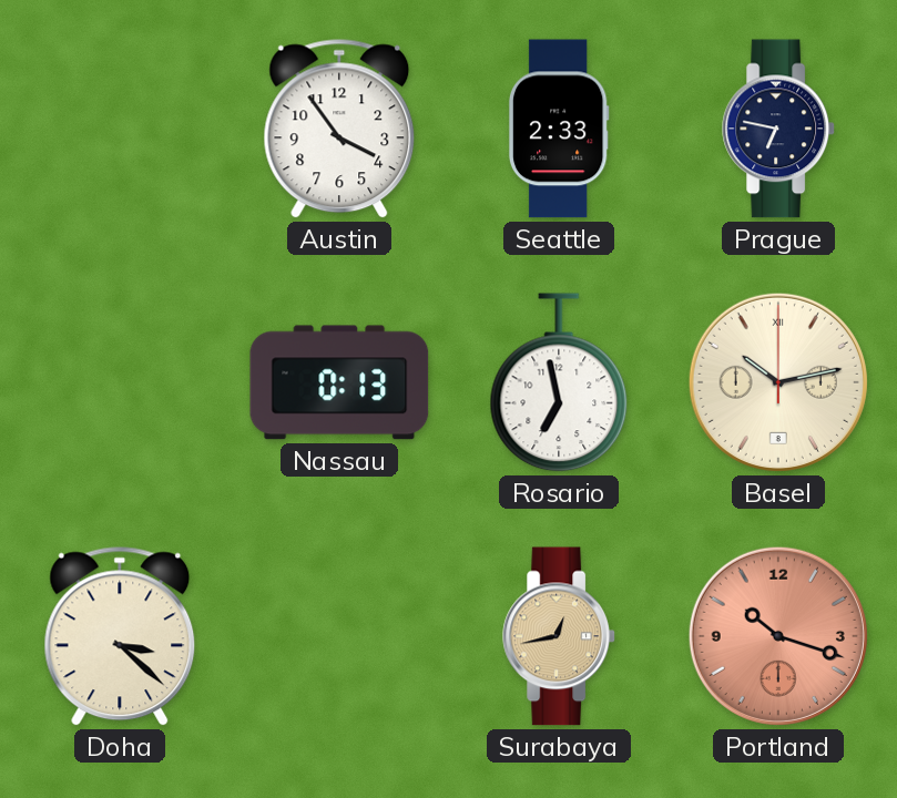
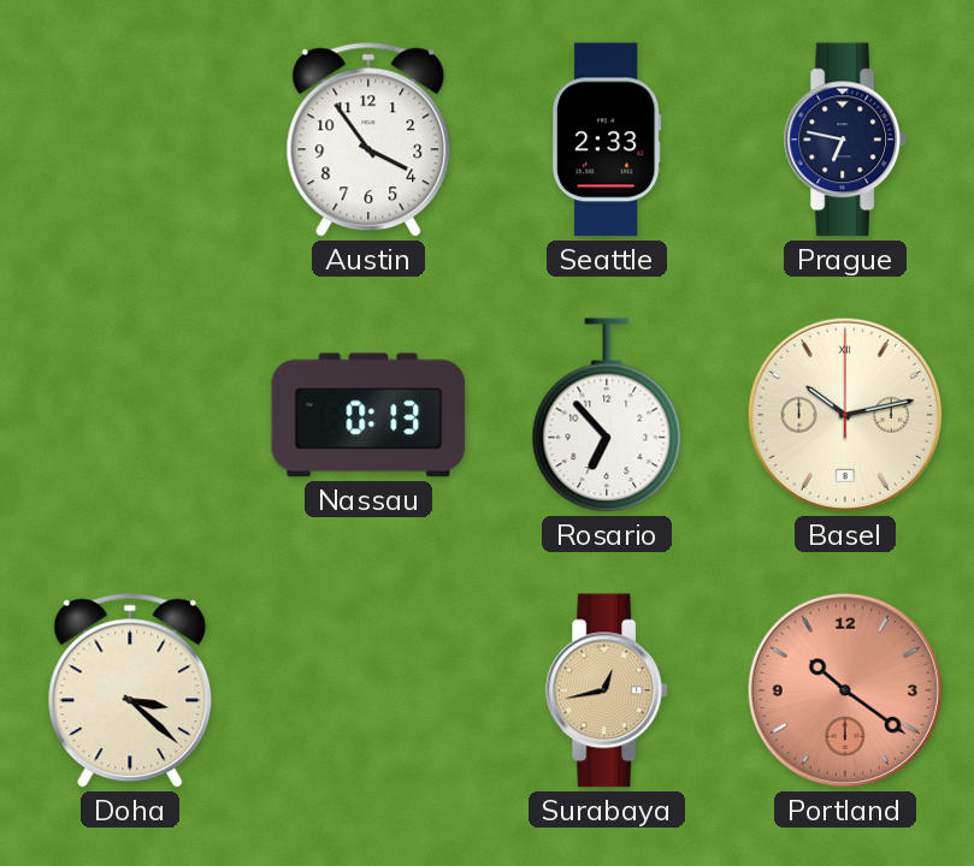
Rosario: 6:58 -> 6:53 (607, 415)
Portland: 10:18 -> 10:21 (845, 690)
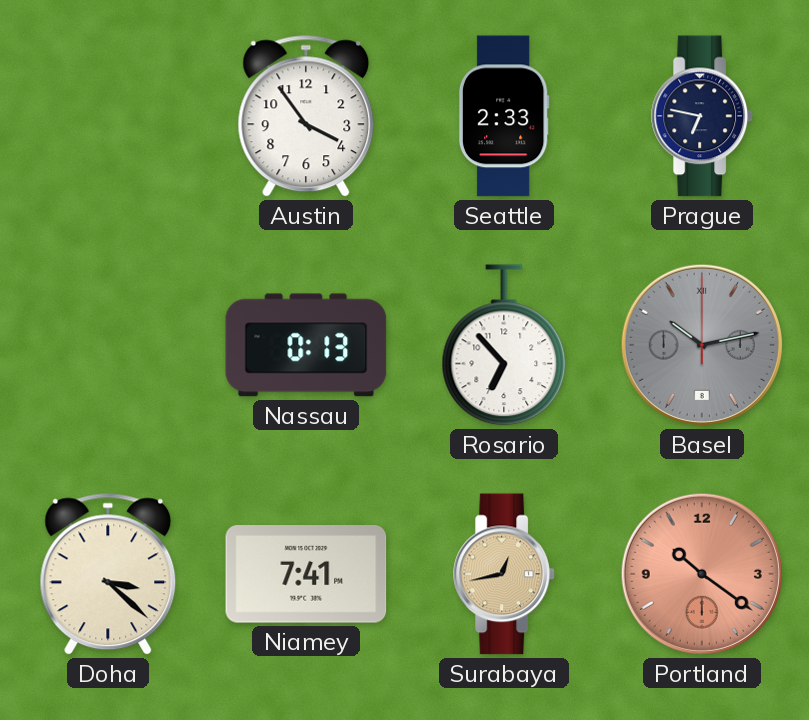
Basel dial: cream -> grey (702, 345)
Niamey: none -> 7:41 (306, 574)
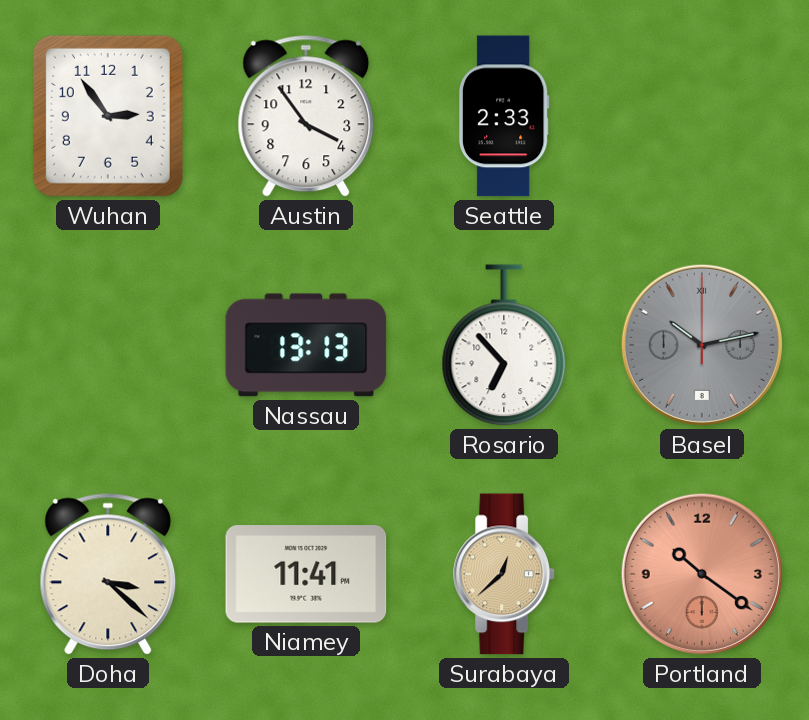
Wuhan: none -> 2:54 (108, 116)
Prague: 6:47 -> none (703, 116)
Nassau: 0:13 -> 13:13 (306, 345)
Niamey: 7:41 -> 11:41 (306, 574)
Surabaya: 12:43 -> 12:38 (505, 574)
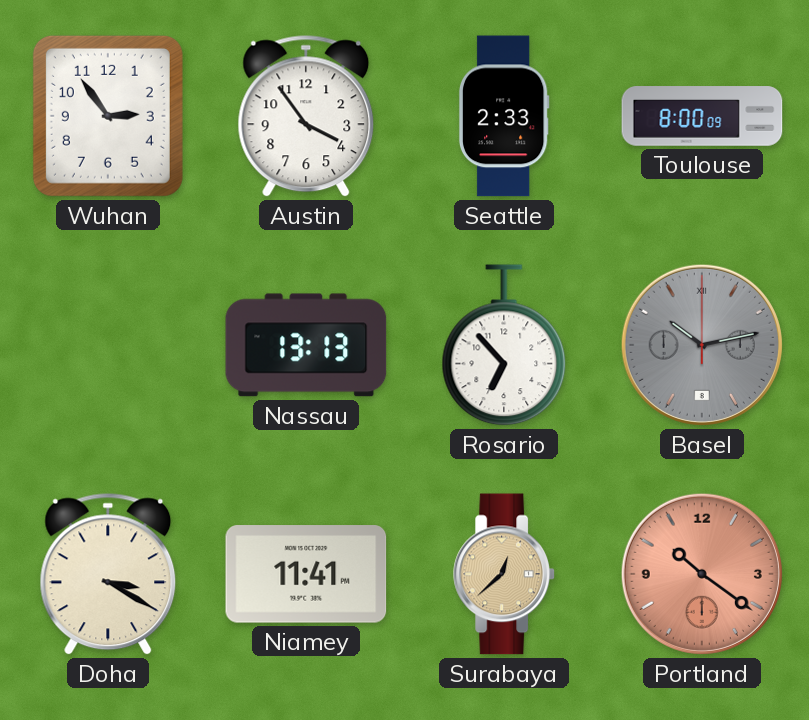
Toulouse: none -> 8:00 (702, 116)
Doha: 3:22 -> 3:20 (108, 574)
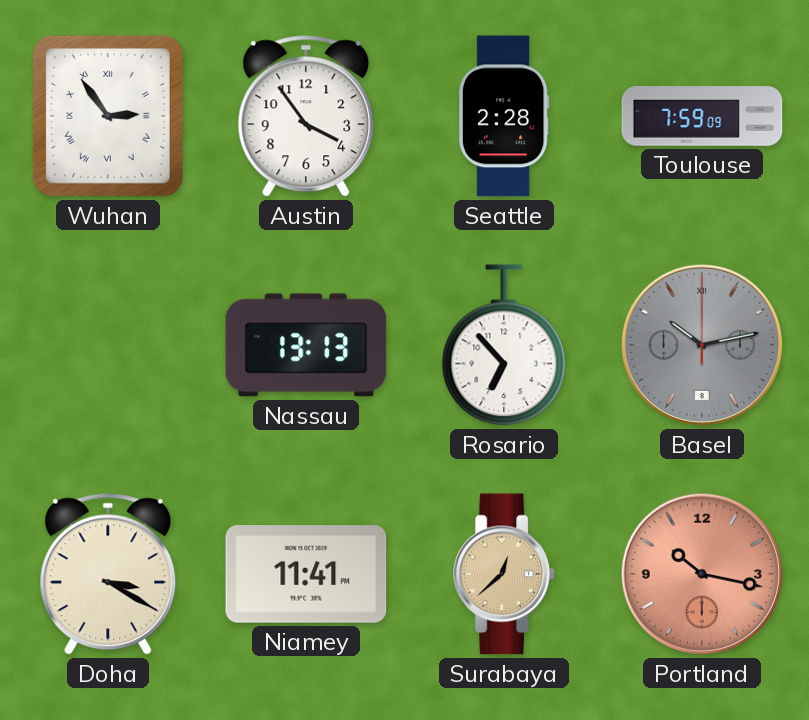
Wuhan numerals: Arabic -> Roman (108, 116)
Seattle: 2:33 -> 2:28 (504, 116)
Toulouse: 8:00 -> 7:59 (702, 116)
Portland: 10:21 -> 10:17 (702, 574)
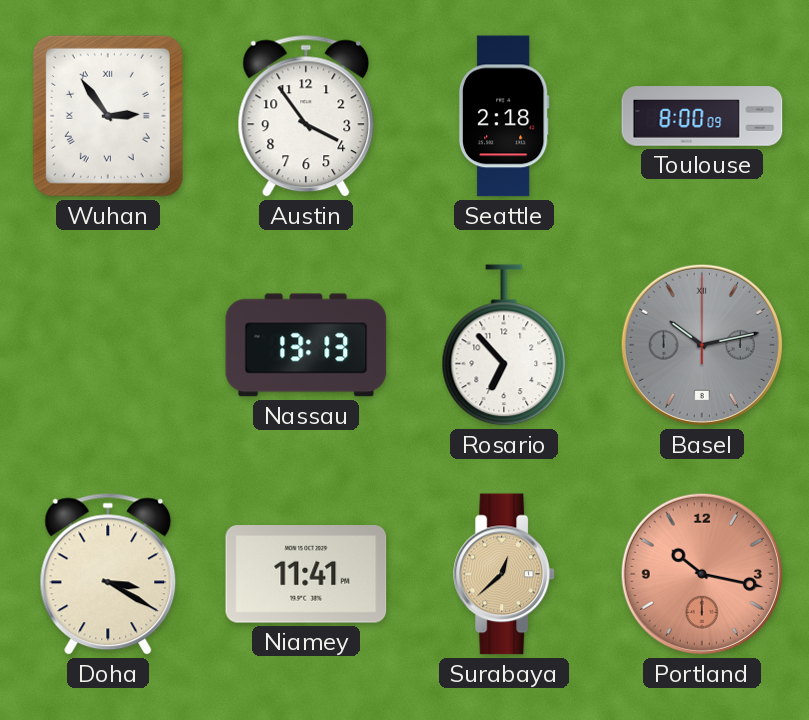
Seattle: 2:28 -> 2:18 (504, 116)
Toulouse: 7:59 -> 8:00 (702, 116)
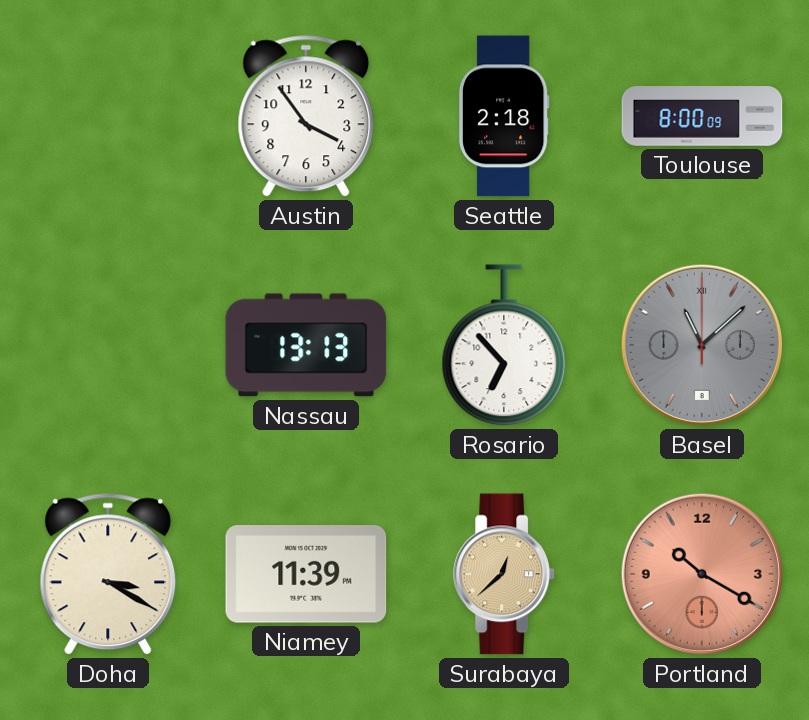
Wuhan: 2:54 -> none (108, 116)
Basel: 10:13 -> 11:08 (702, 345)
Niamey: 11:41 -> 11:39 (306, 574)
Portland: 10:17 -> 10:20 (702, 574)
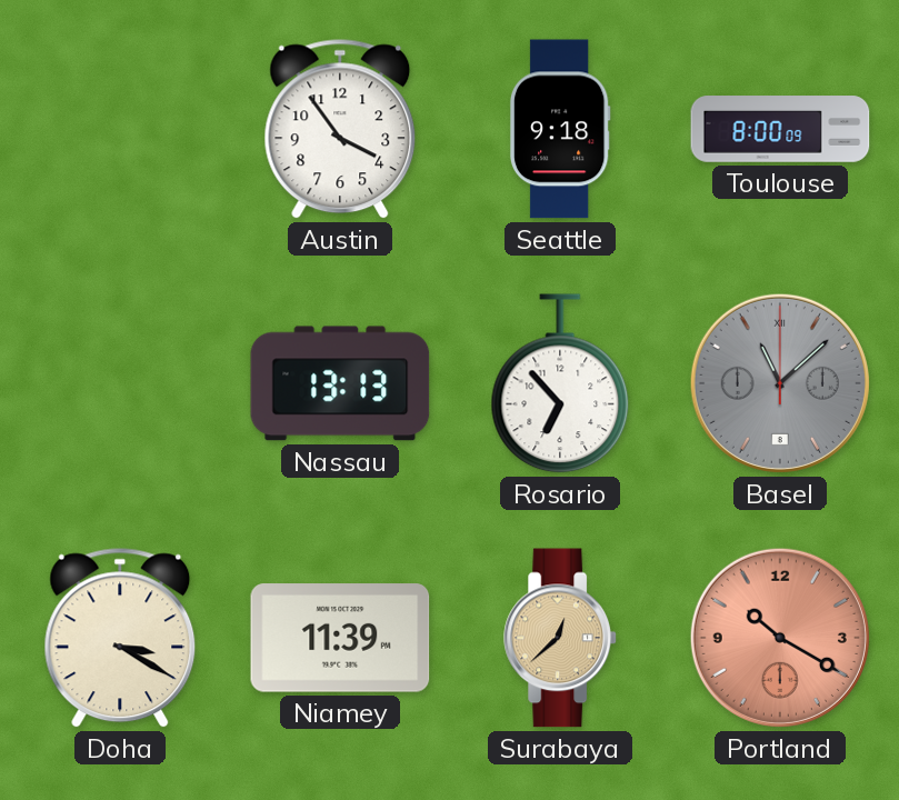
Seattle: 2:18 -> 9:18 (560, 129)
